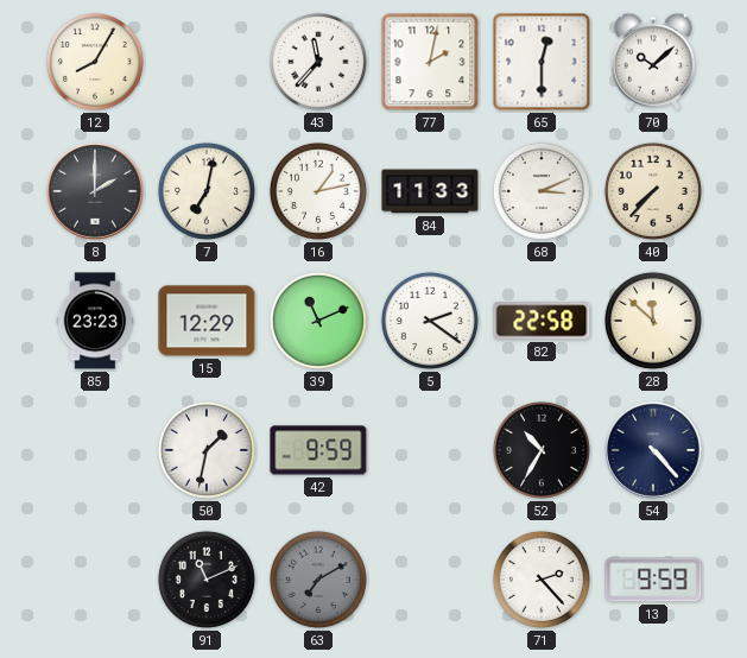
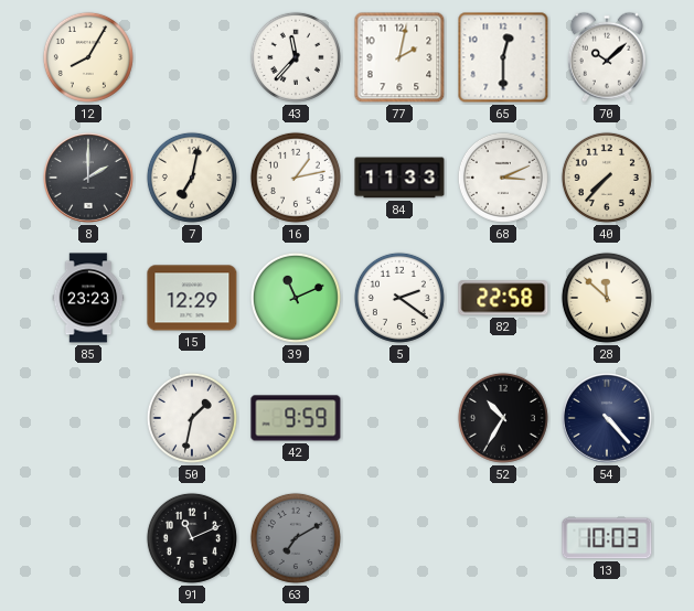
71: 2:23 -> none (542, 580)
13: 9:59 -> 10:03 (607, 538)
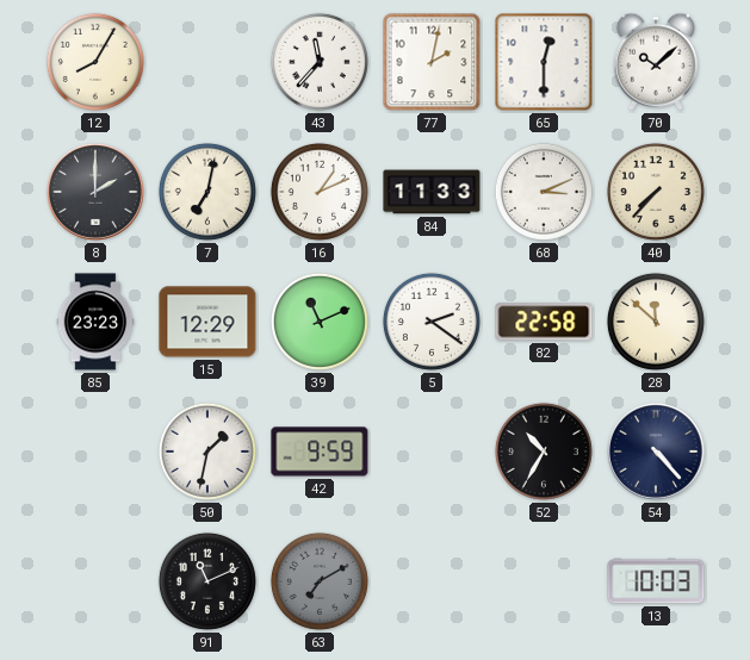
16: 1:13 -> 1:11 (320, 192)
